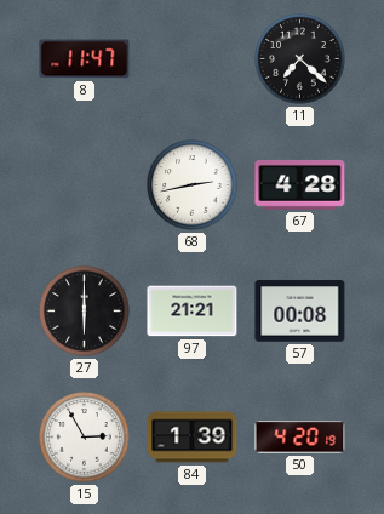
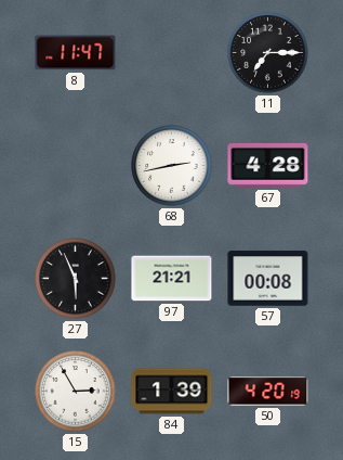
11: 7:22 -> 7:15 (268, 53)
27: 6:00 -> 5:56 (76, 279)
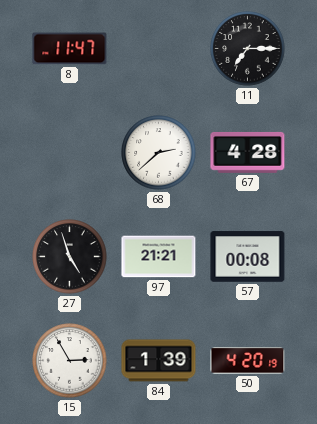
68: 2:43 -> 2:38 (159, 153)
27: 5:56 -> 4:57 (70, 257)
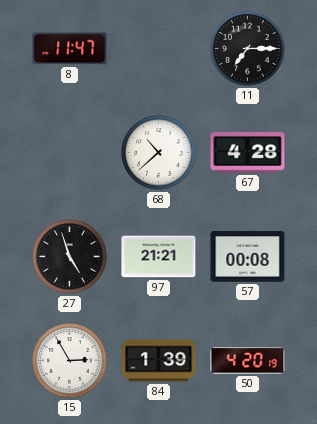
68: 2:38 -> 10:38 (159, 153)
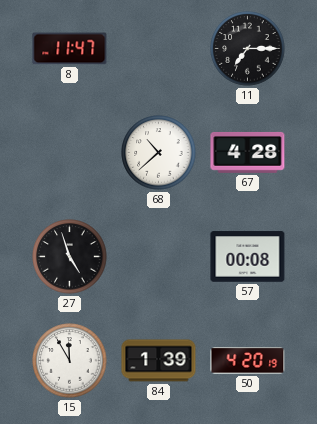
97: 21:21 -> none (159, 257)
15: 2:55 -> 11:55 (70, 361)
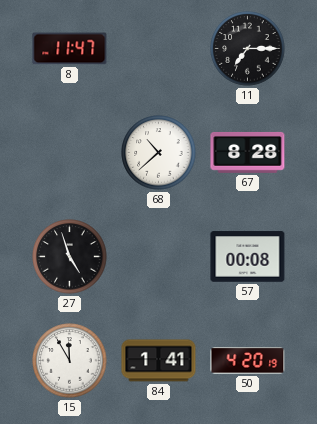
67: 4:28 -> 8:28 (248, 153)
84: 1:39 -> 1:41 (159, 361)
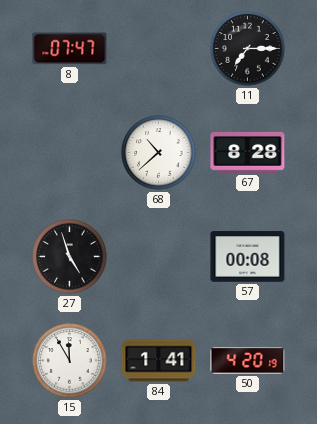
8: 11:47 -> 07:47 (70, 49)
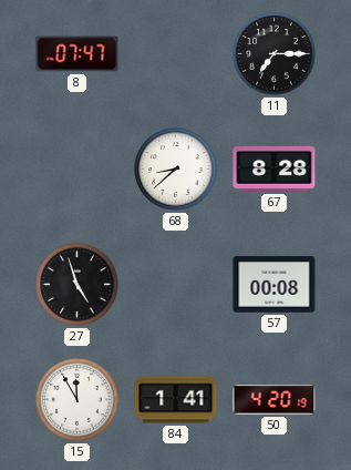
68: 10:38 -> 8:38 (176, 170)
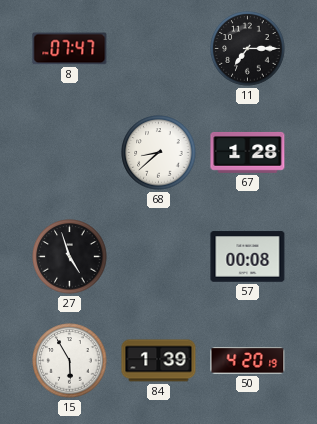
67: 8:28 -> 1:28 (248, 153)
15: 11:55 -> 5:55 (70, 361)
84: 1:41 -> 1:39 (159, 361)
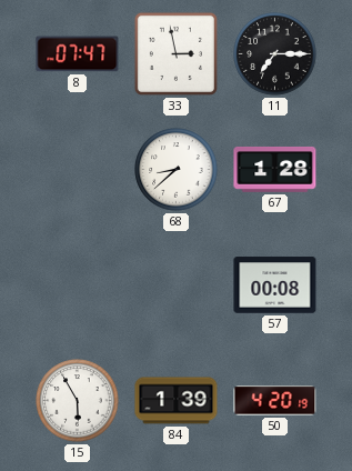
33: none -> 2:58 (175, 53)
27: 4:57 -> none (70, 257)
